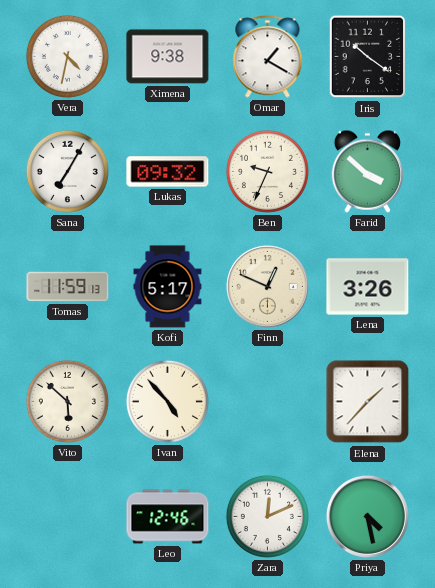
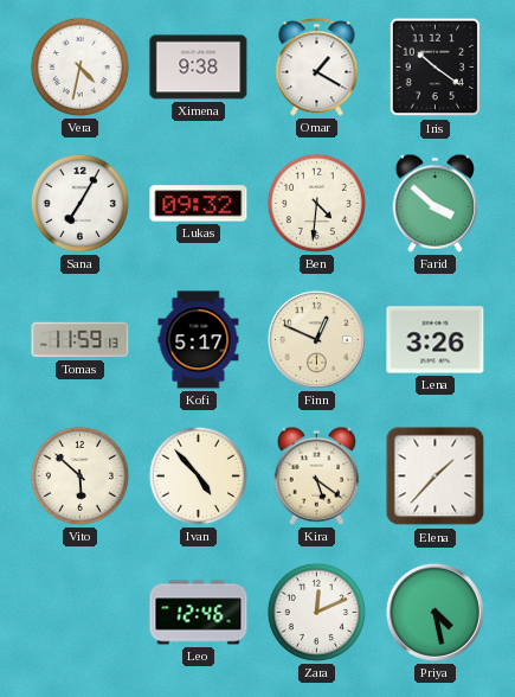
Ben: 9:34 -> 4:31 (316, 203)
Kira: none -> 5:21 (316, 475)
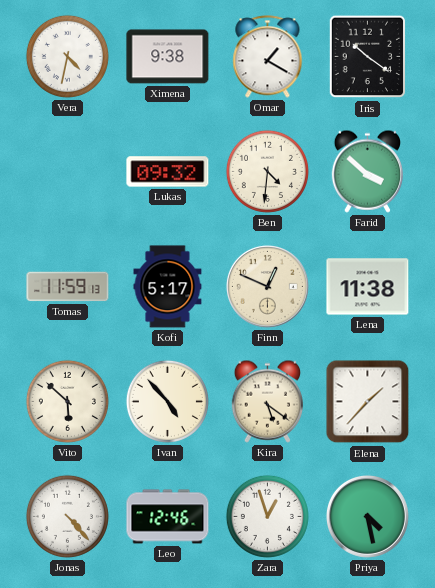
Sana: 7:05 -> none (79, 203)
Lena: 3:26 -> 11:38 (368, 287)
Jonas: none -> 4:23 (67, 516)
Zara: 12:11 -> 12:57 (267, 516)
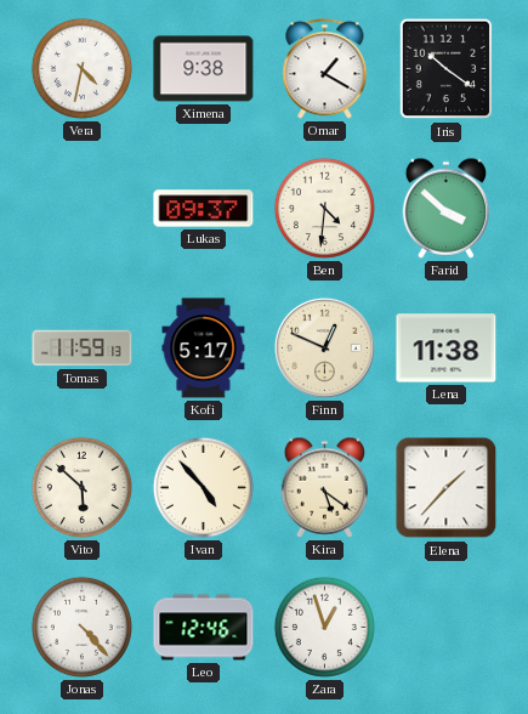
Lukas: 09:32 -> 09:37 (204, 209)
Priya: 4:28 -> none (367, 516)
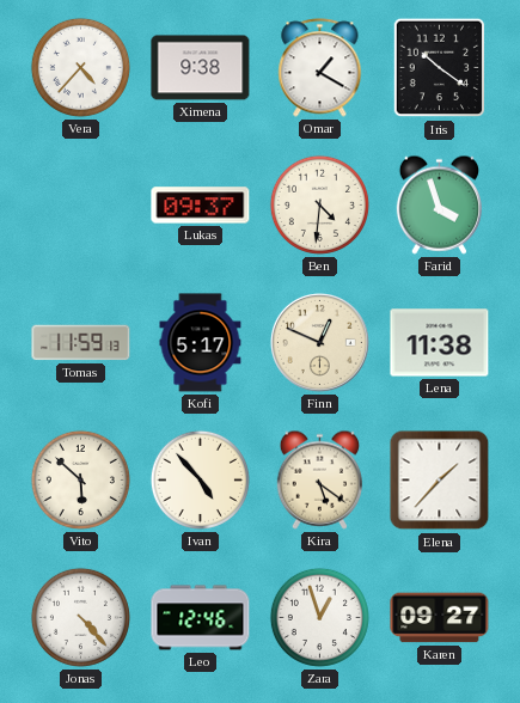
Vera: 4:32 -> 4:37 (80, 67)
Farid: 3:52 -> 3:57 (439, 204)
Karen: none -> 09:27 (440, 618)
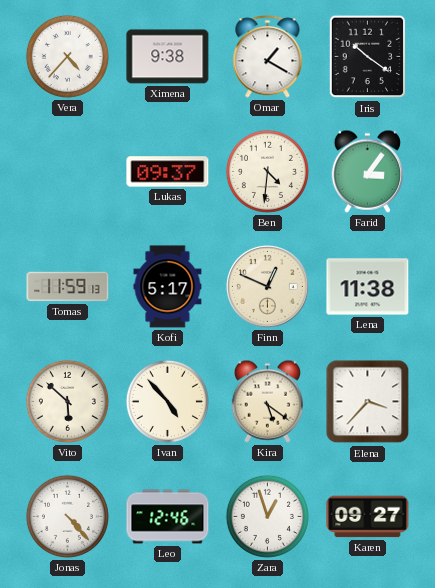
Farid: 3:57 -> 3:06 (367, 171)
Elena: 1:37 -> 3:37 (368, 402)
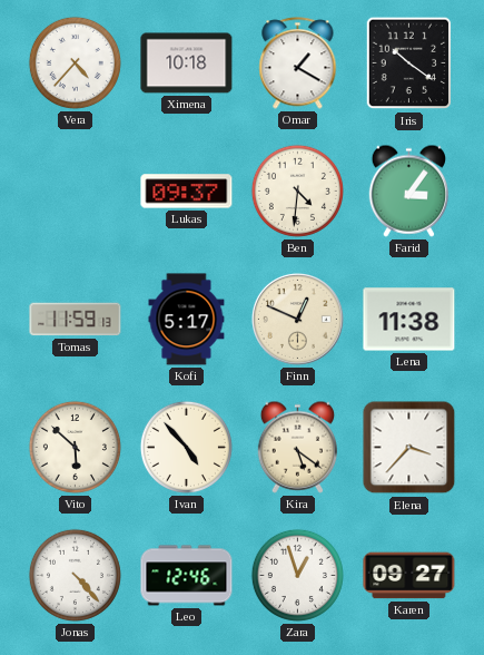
Ximena: 9:38 -> 10:18 (187, 63)
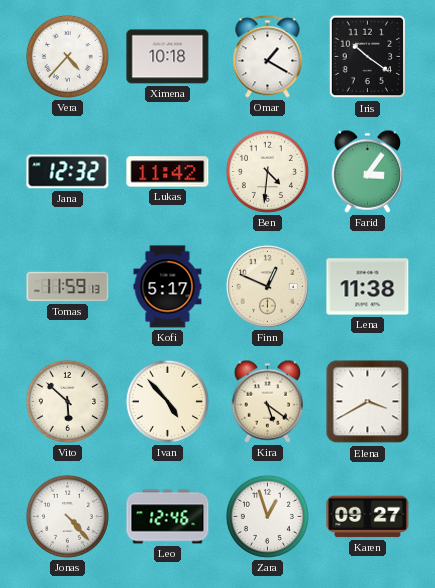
Jana: none -> 12:32 (68, 172)
Lukas: 09:37 -> 11:42 (168, 172)
Elena: 3:37 -> 3:40 (368, 402)
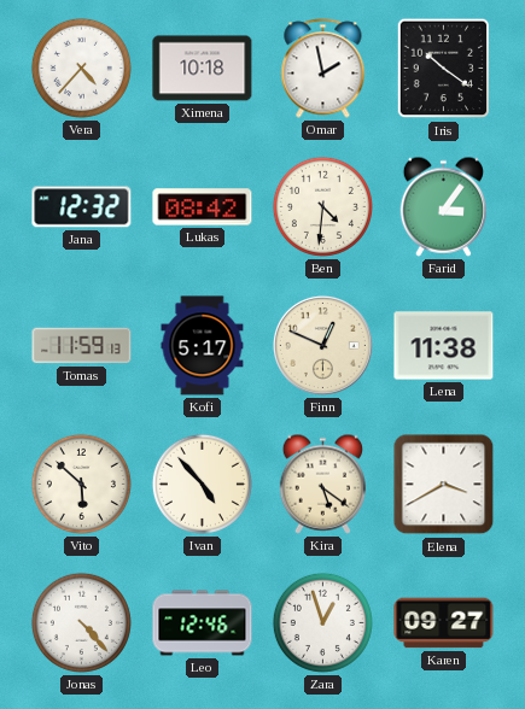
Omar: 1:20 -> 1:58 (323, 69)
Lukas: 11:42 -> 08:42 (203, 207)
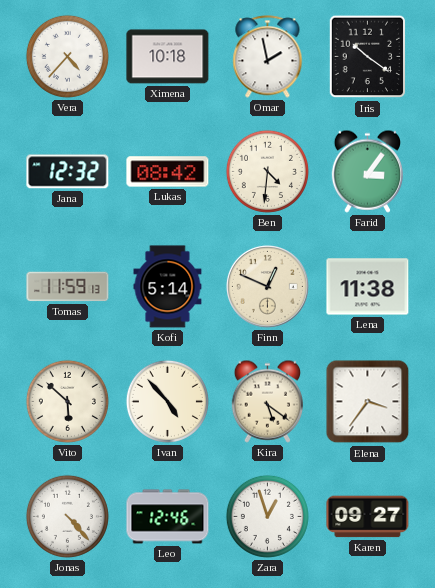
Kofi: 5:17 -> 5:14 (168, 287)
Elena: 3:40 -> 3:36 (368, 402)
